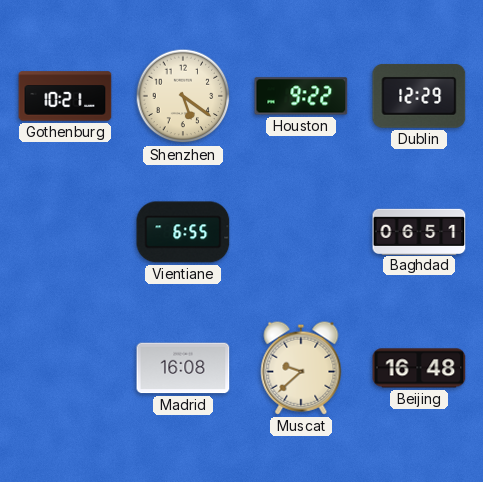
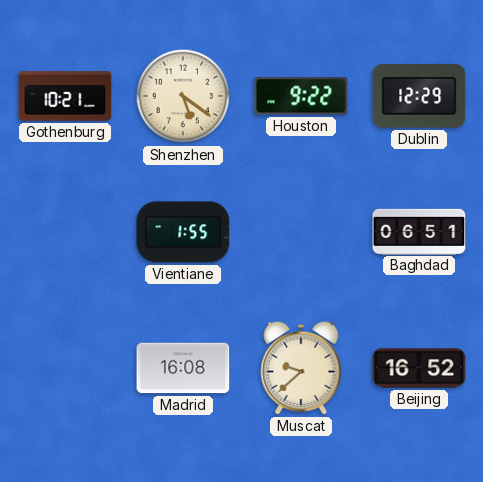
Vientiane: 6:55 -> 1:55 (183, 232)
Beijing: 16:48 -> 16:52 (419, 368)
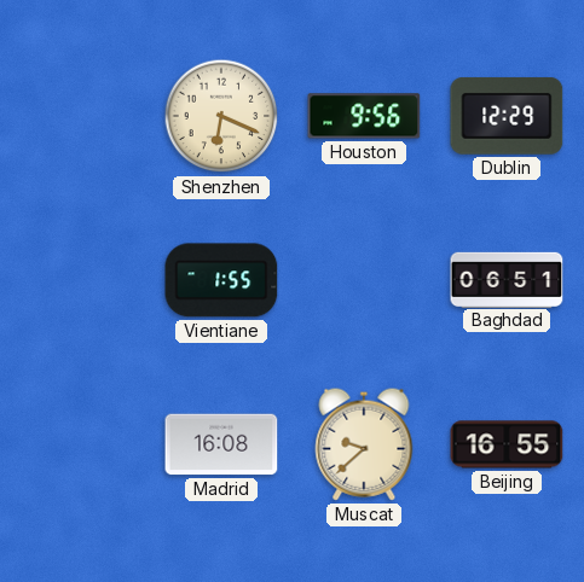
Gothenburg: 10:21 -> none (65, 96)
Shenzhen: 5:21 -> 6:19 (221, 116)
Houston: 9:22 -> 9:56 (364, 116)
Beijing: 16:52 -> 16:55 (507, 444)
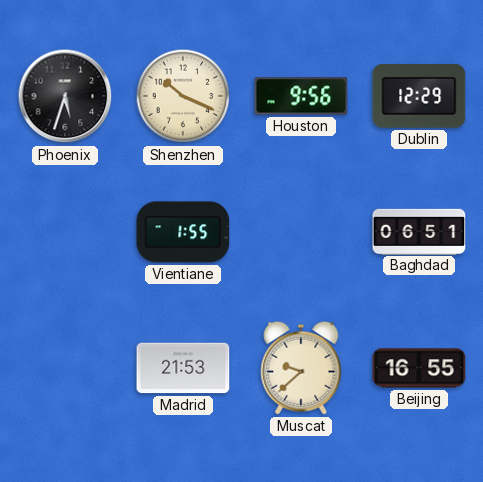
Phoenix: none -> 5:33 (65, 96)
Shenzhen: 6:19 -> 10:19 (183, 96)
Madrid: 16:08 -> 21:53 (183, 368)
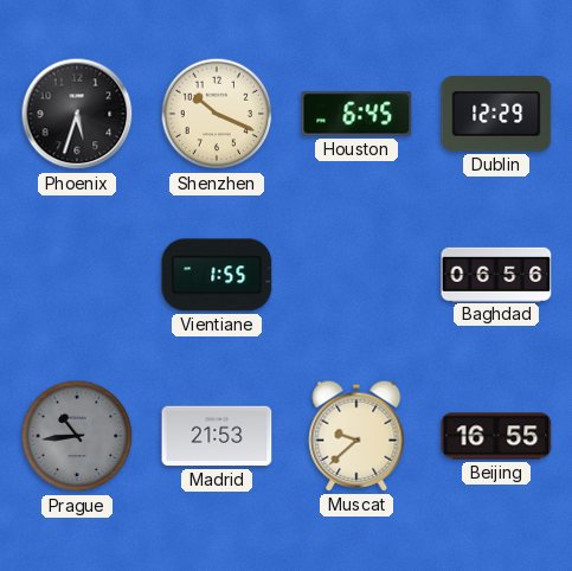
Houston: 9:56 -> 6:45 (356, 114)
Baghdad: 06:51 -> 06:56 (496, 274)
Prague: none -> 10:44 (77, 436)
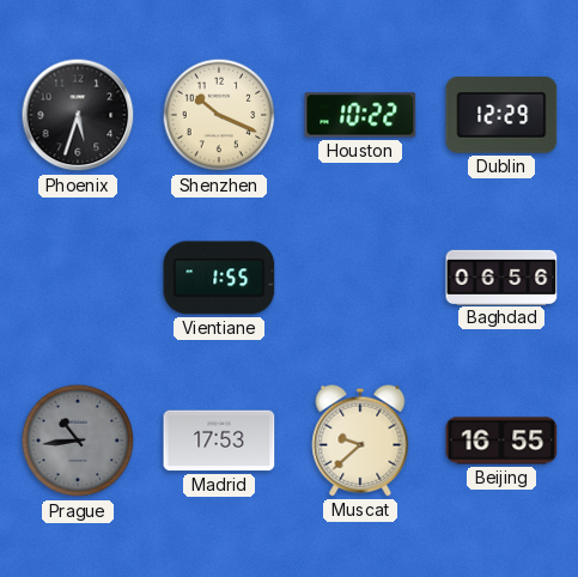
Houston: 6:45 -> 10:22 (360, 115)
Madrid: 21:53 -> 17:53 (219, 441)
